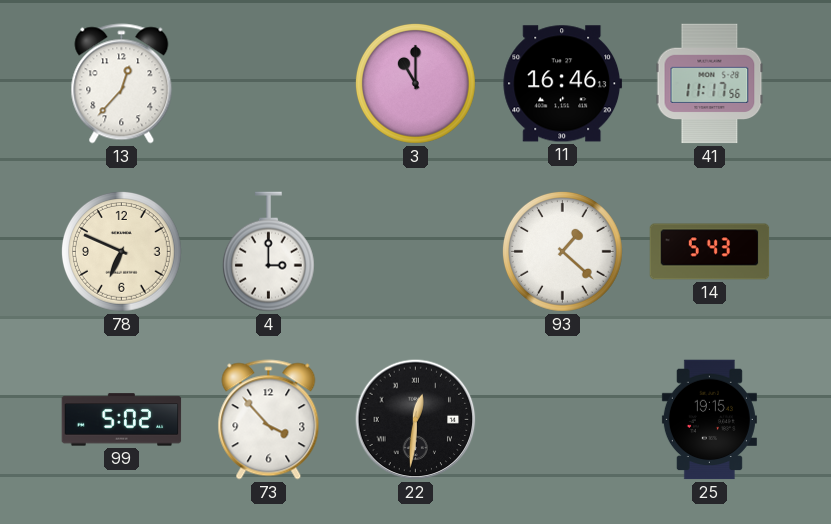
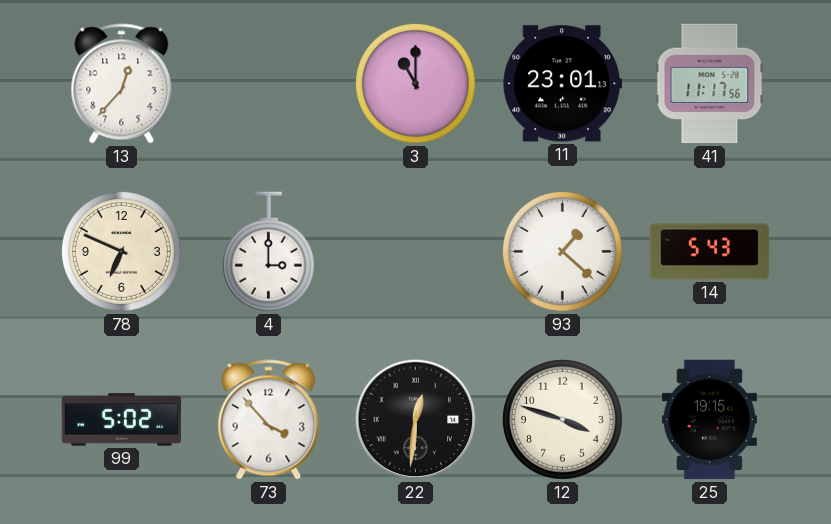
11: 16:46 -> 23:01 (563, 84)
12: none -> 3:48 (562, 419)
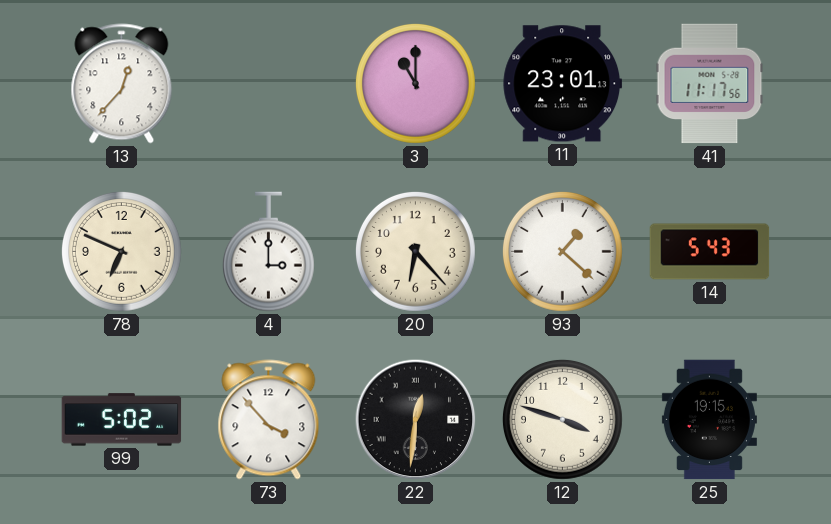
20: none -> 6:23 (415, 251)
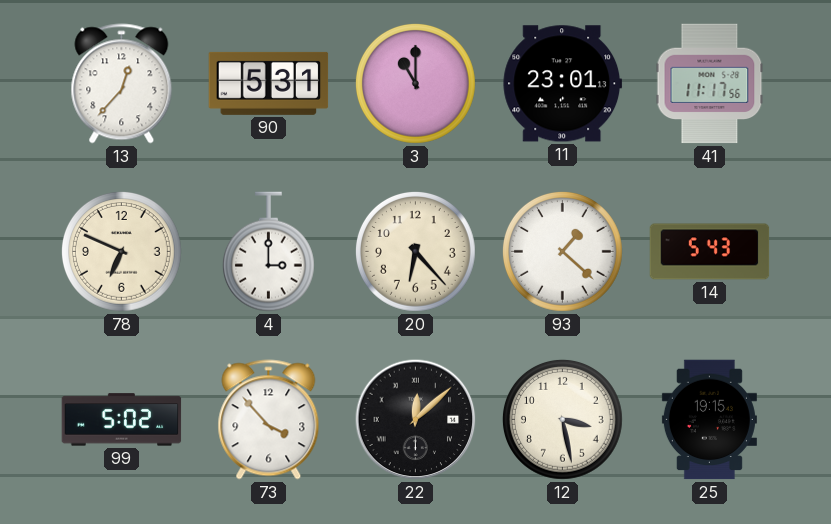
90: none -> 5:31 (269, 83)
22: 12:31 -> 12:08 (416, 420)
12: 3:48 -> 3:28 (562, 419)
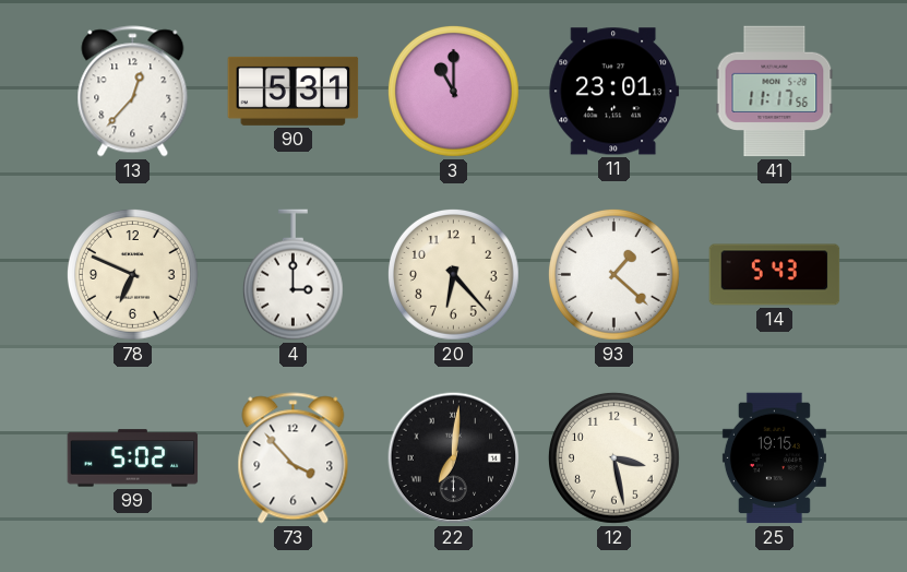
22: 12:08 -> 7:01 (454, 458)
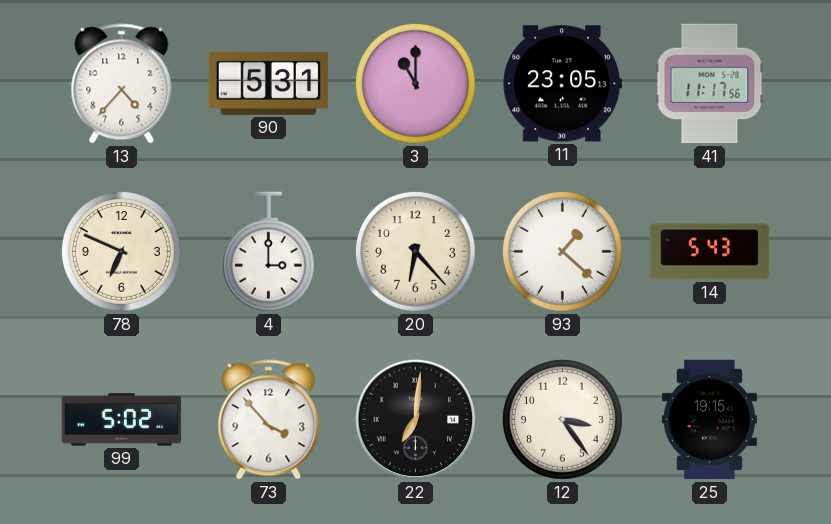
13: 12:37 -> 4:37 (122, 84)
11: 23:01 -> 23:05 (563, 84)
12: 3:28 -> 3:24 (562, 419)
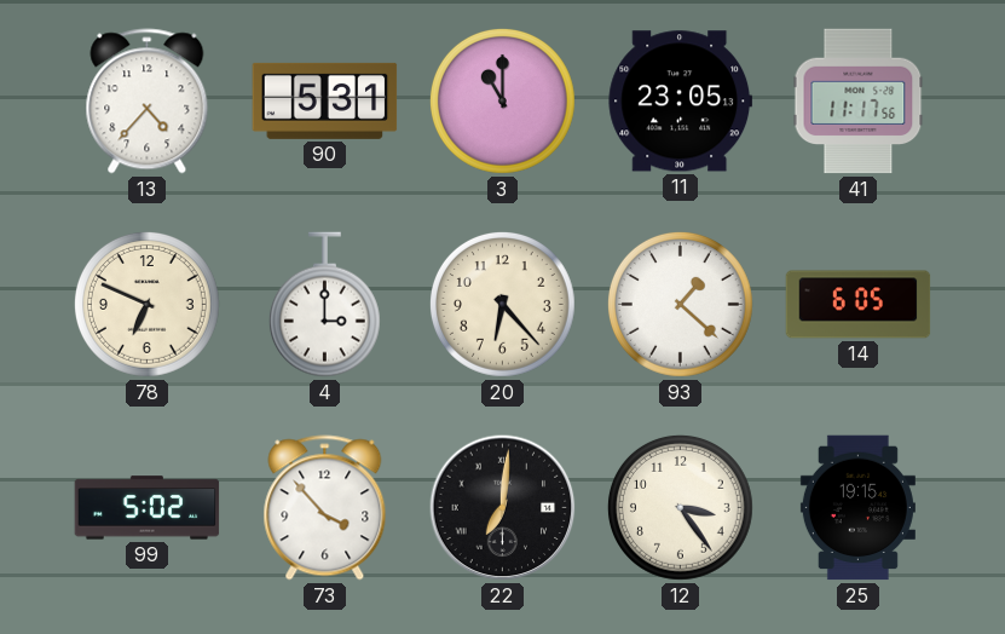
14: 5:43 -> 6:05 (859, 305)
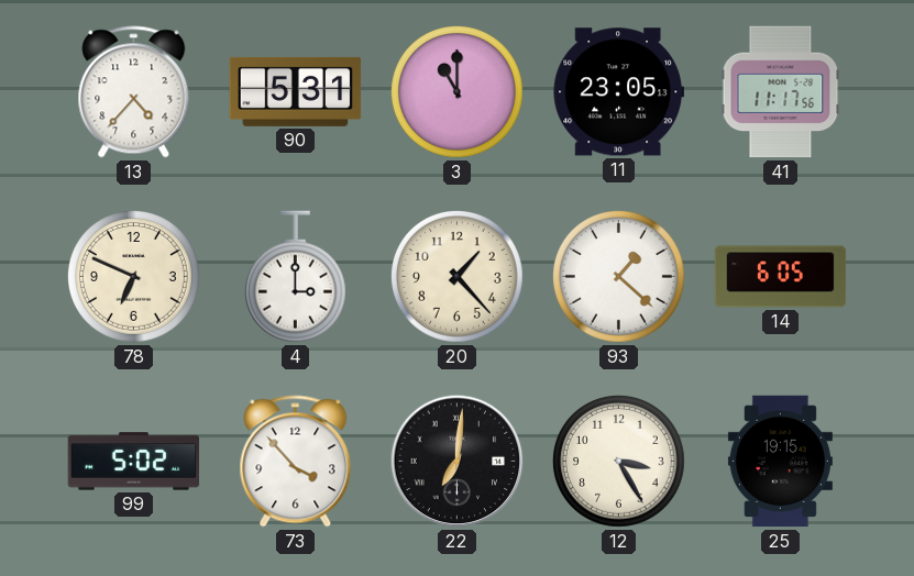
20: 6:23 -> 1:23 (456, 276)
12: 3:24 -> 3:25 (618, 461)
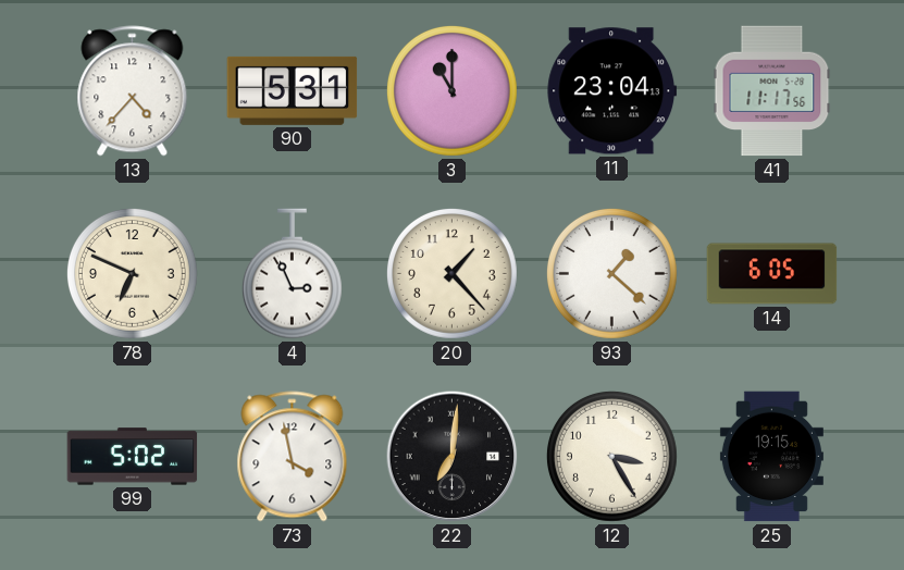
11: 23:05 -> 23:04 (612, 91)
4: 3:00 -> 2:56 (292, 274)
73: 3:53 -> 3:58 (293, 457)
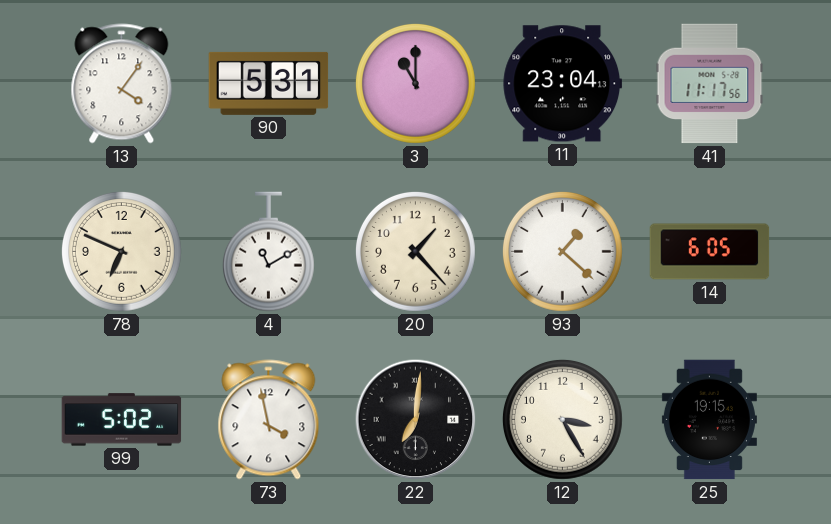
13: 4:37 -> 4:06 (122, 84)
4: 2:56 -> 11:10 (268, 252)
